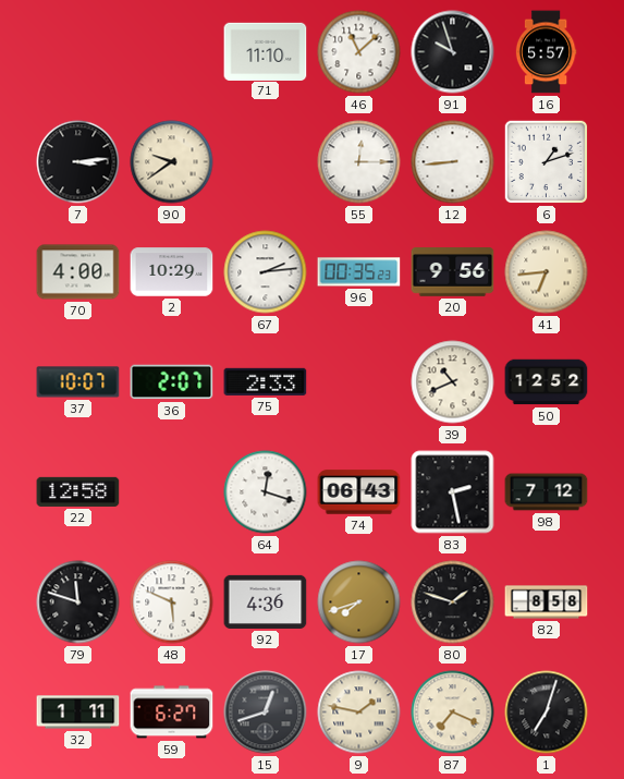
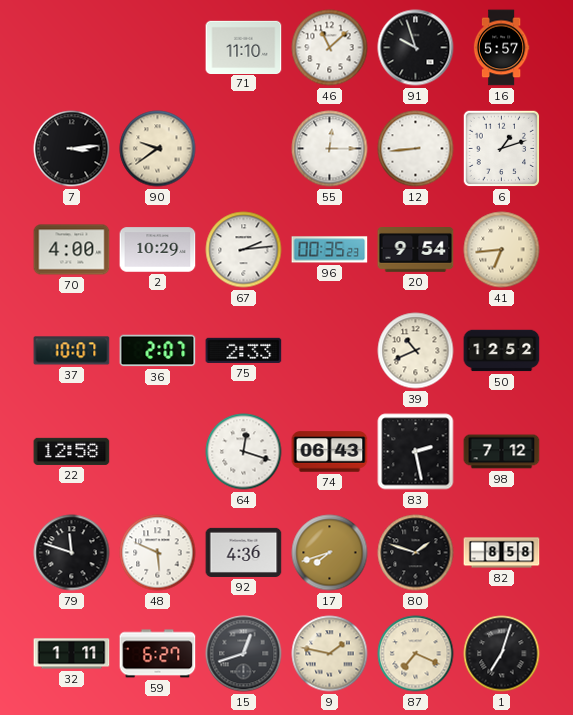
20: 9:56 -> 9:54 (416, 250)
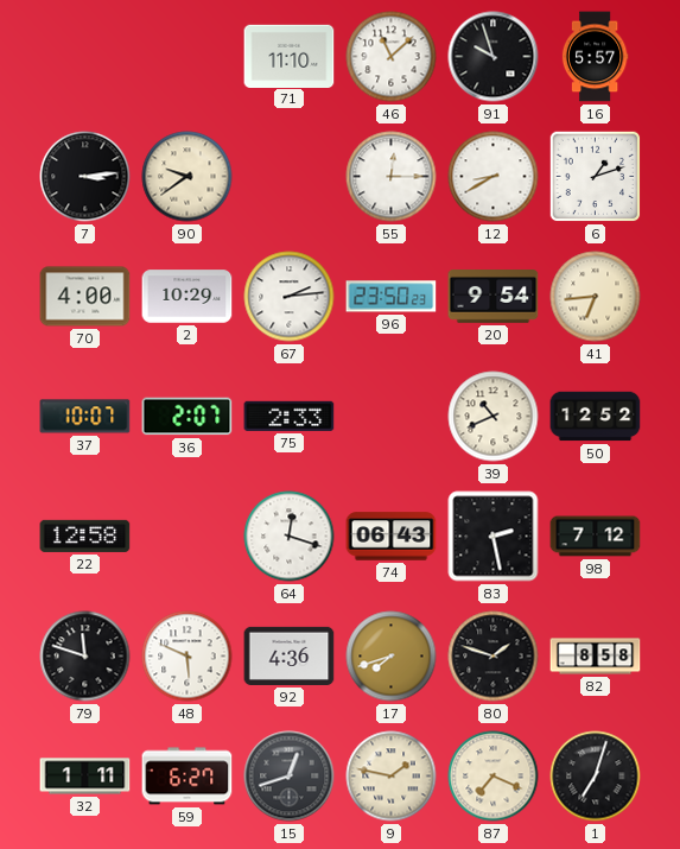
12: 8:44 -> 8:40 (494, 177)
96: 00:35 -> 23:50 (392, 297)
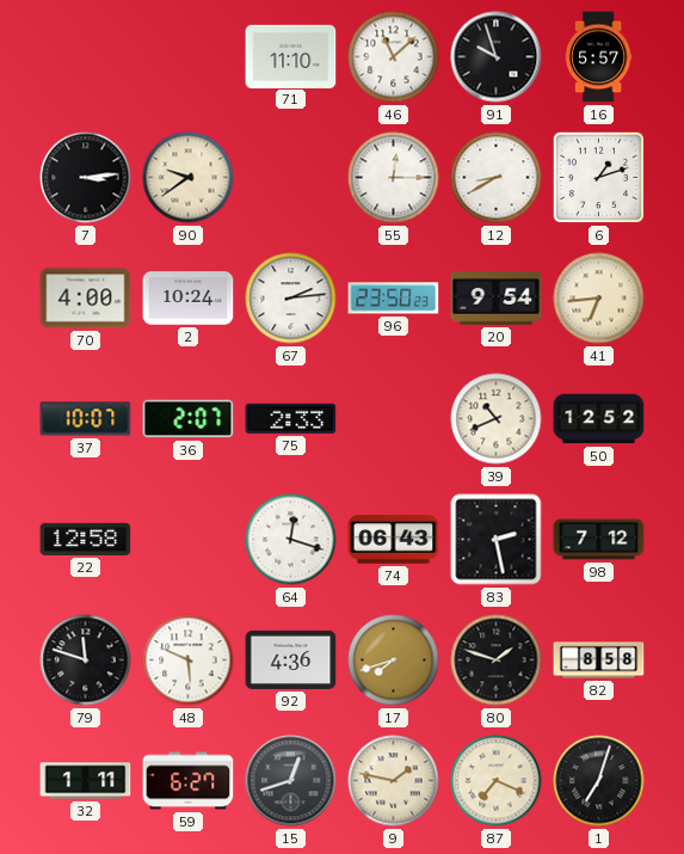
2: 10:29 -> 10:24 (189, 299)
